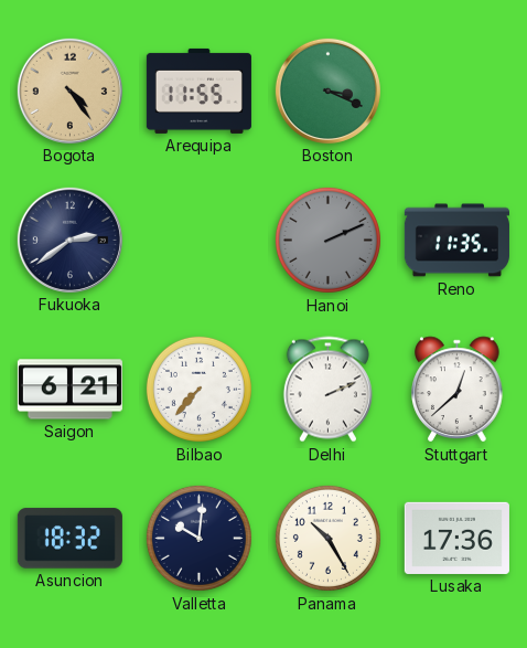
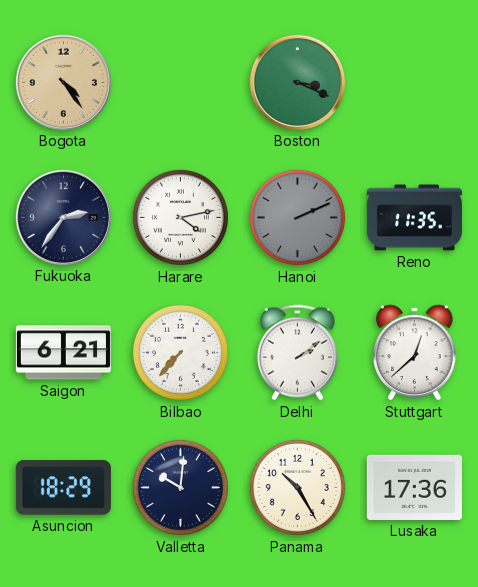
Arequipa: 11:55 -> none (198, 91)
Fukuoka: 2:39 -> 2:36 (63, 217)
Harare: none -> 4:13 (180, 217)
Delhi: 2:11 -> 2:09 (297, 353)
Asuncion: 18:32 -> 18:29 (63, 488)
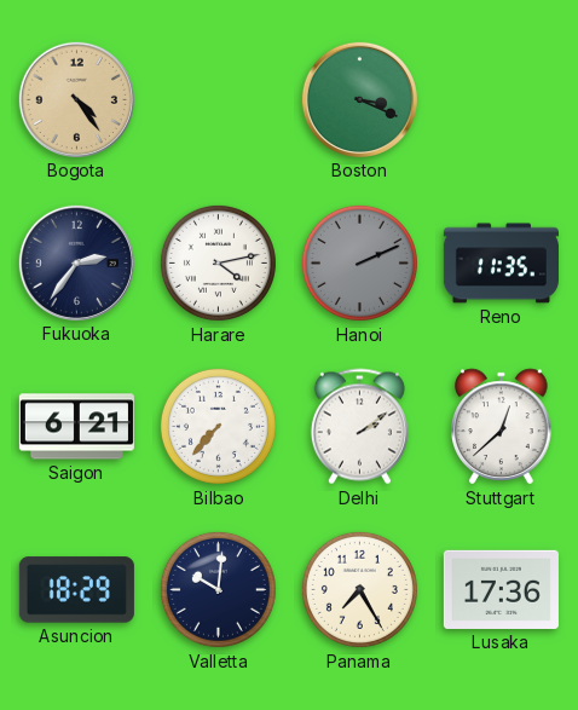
Panama: 10:25 -> 7:25 (359, 589)
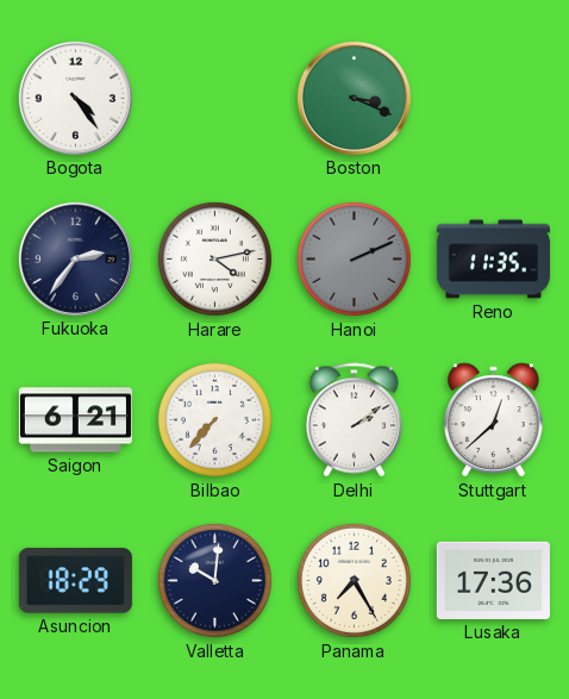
Bogota dial: champagne -> white (75, 98)
